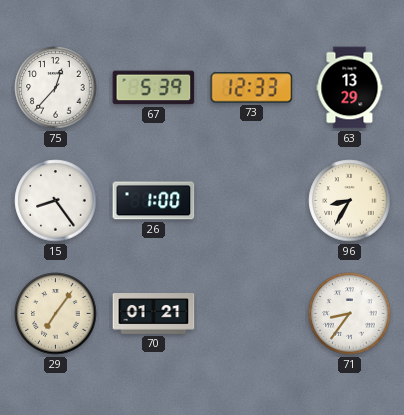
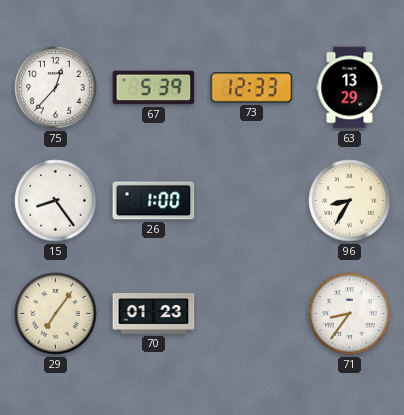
70: 01:21 -> 01:23 (154, 314)
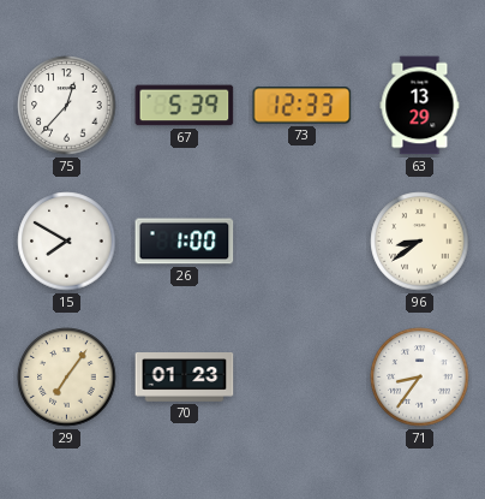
15: 8:24 -> 7:50 (67, 242)
96: 8:35 -> 8:39 (420, 242)
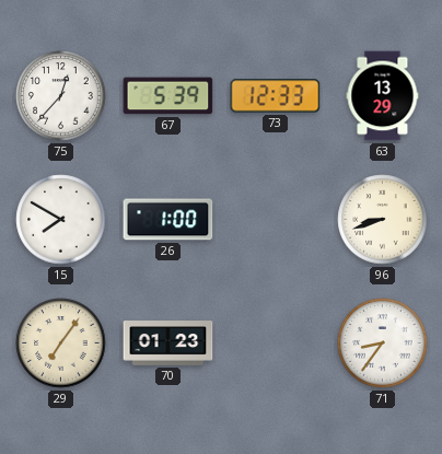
96: 8:39 -> 8:42 (383, 220)
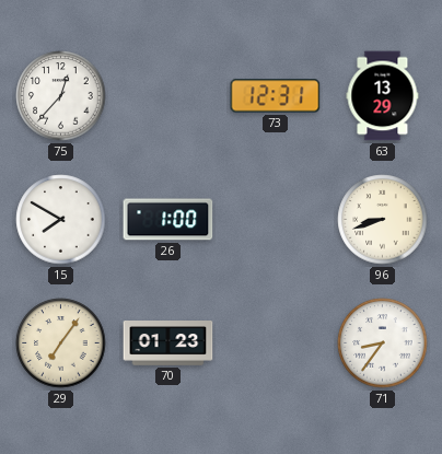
67: 5:39 -> none (168, 96)
73: 12:33 -> 12:31 (276, 96)
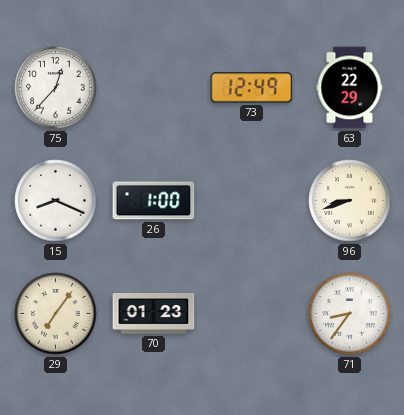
73: 12:31 -> 12:49 (252, 88)
63: 13:29 -> 22:29 (350, 88)
15: 7:50 -> 8:19 (56, 201)
